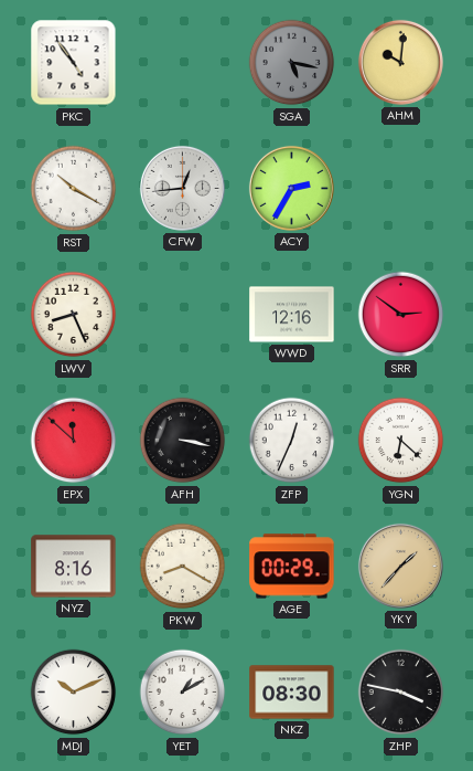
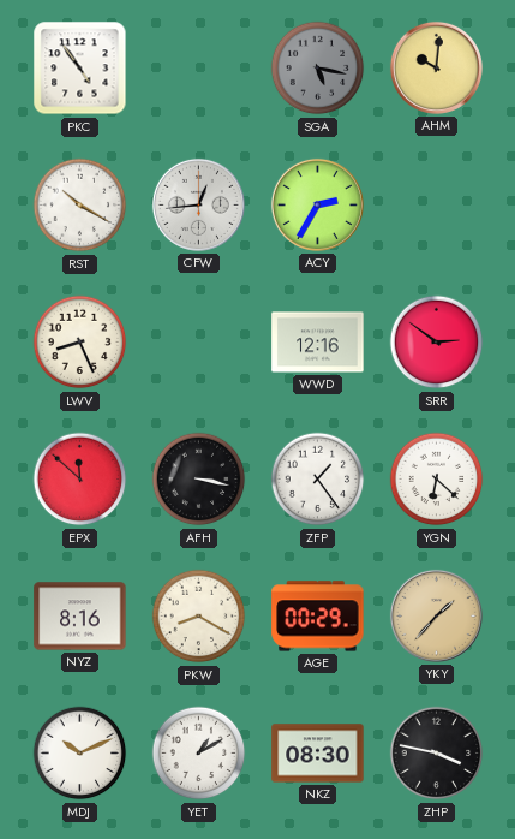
ZFP: 12:34 -> 1:24 (318, 480)
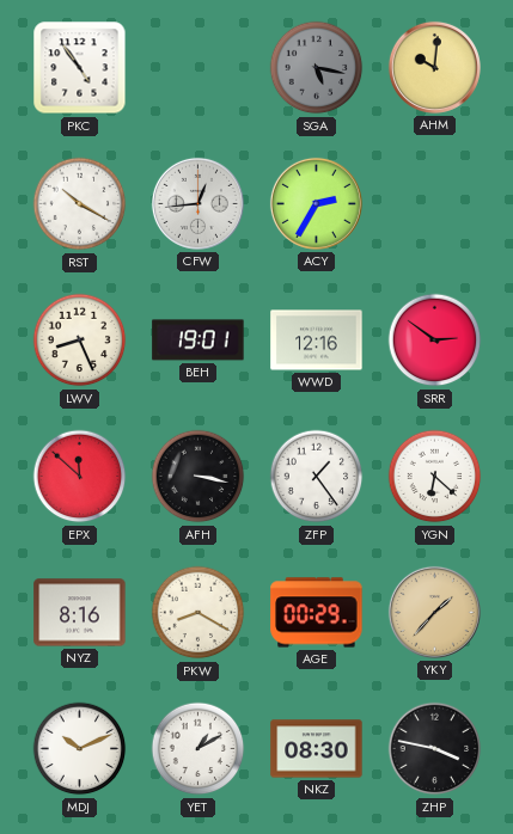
BEH: none -> 19:01 (199, 341)
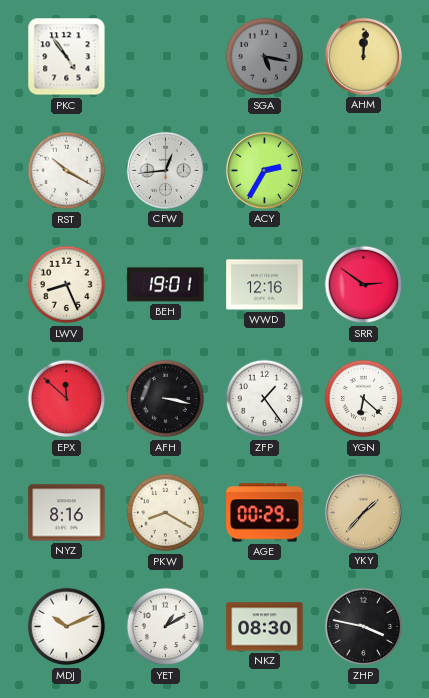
AHM: 10:01 -> 12:01 (363, 56)
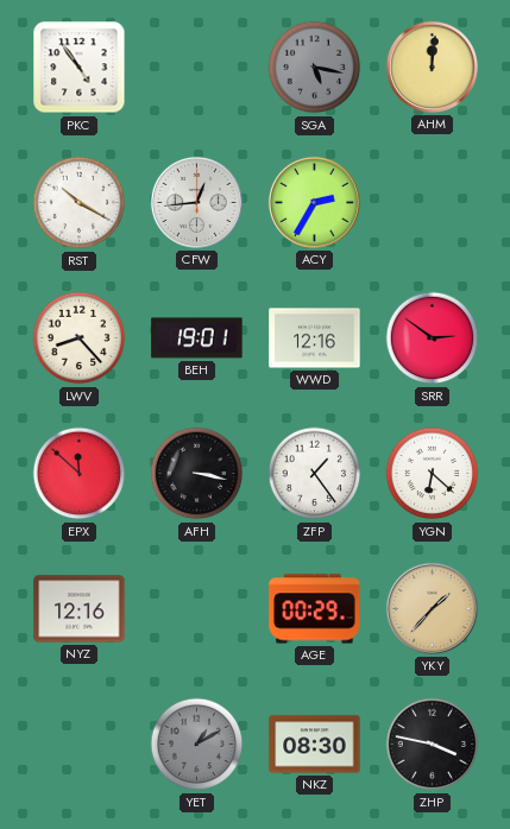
LWV: 8:26 -> 8:23 (80, 338)
NYZ: 8:16 -> 12:16 (80, 609)
PKW: 8:20 -> none (166, 513)
MDJ: 10:11 -> none (67, 627)
YET dial: white -> grey (197, 745)
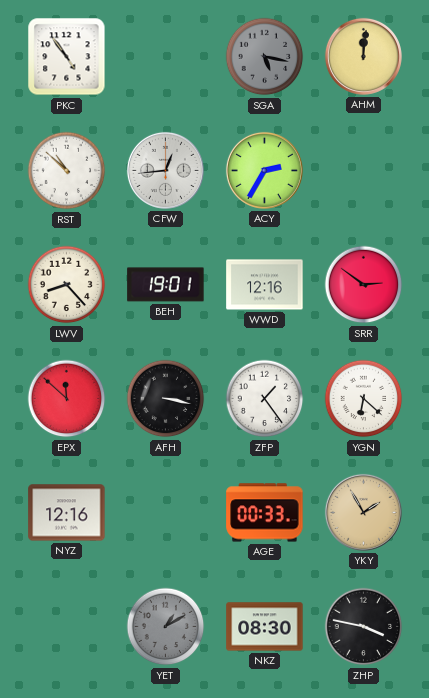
RST: 10:20 -> 10:52 (67, 171)
AGE: 00:29 -> 00:33 (265, 513)
YKY: 1:37 -> 1:55 (363, 512)
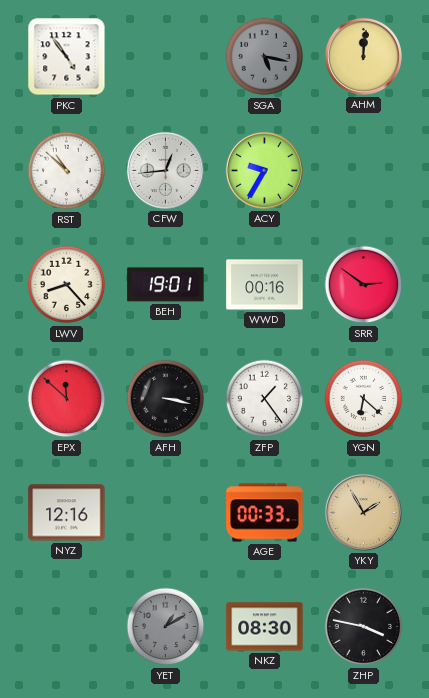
ACY: 2:35 -> 9:35 (264, 170)
WWD: 12:16 -> 00:16 (265, 285)
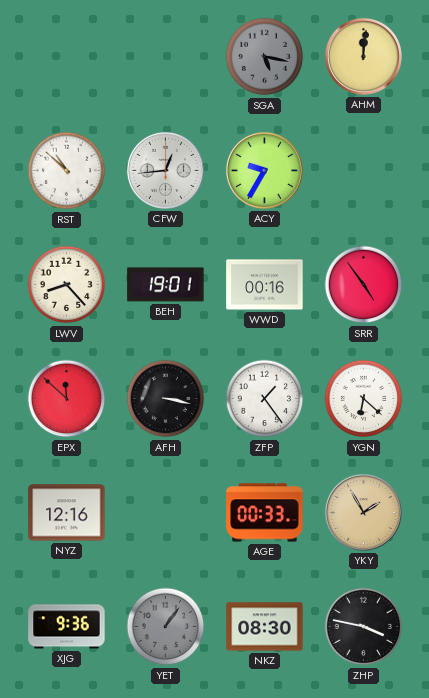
PKC: 4:54 -> none (67, 57)
SRR: 2:51 -> 4:54 (364, 285)
XJG: none -> 9:36 (67, 627)
YET: 1:10 -> 1:06 (166, 627)
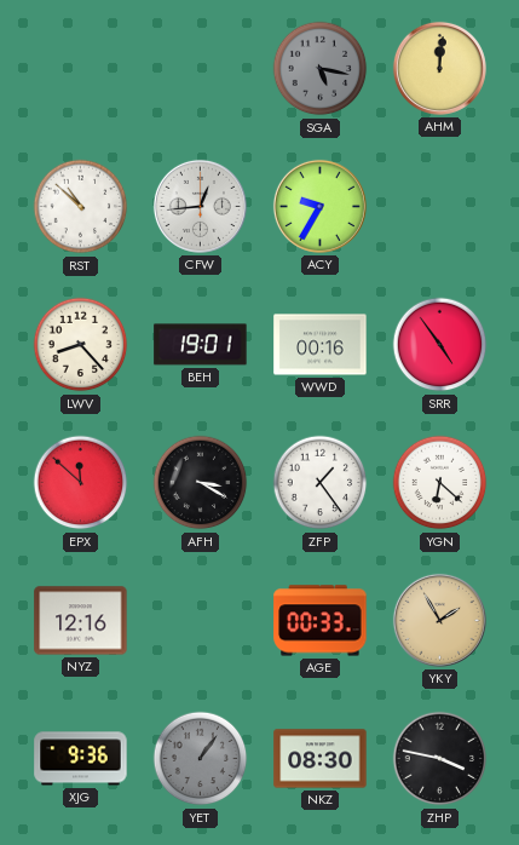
AFH: 3:17 -> 3:20 (201, 483)
